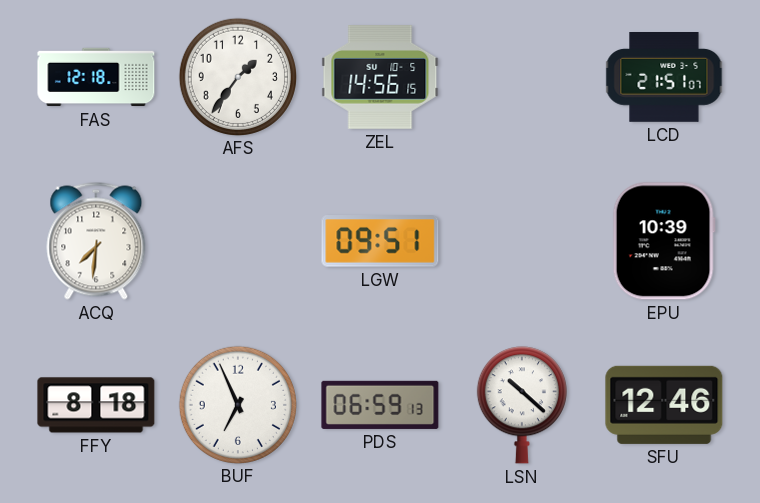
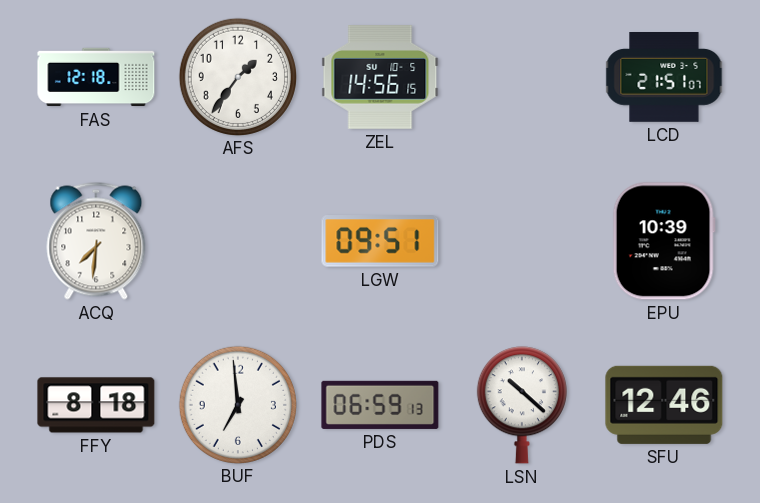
BUF: 6:56 -> 6:59 (237, 404)
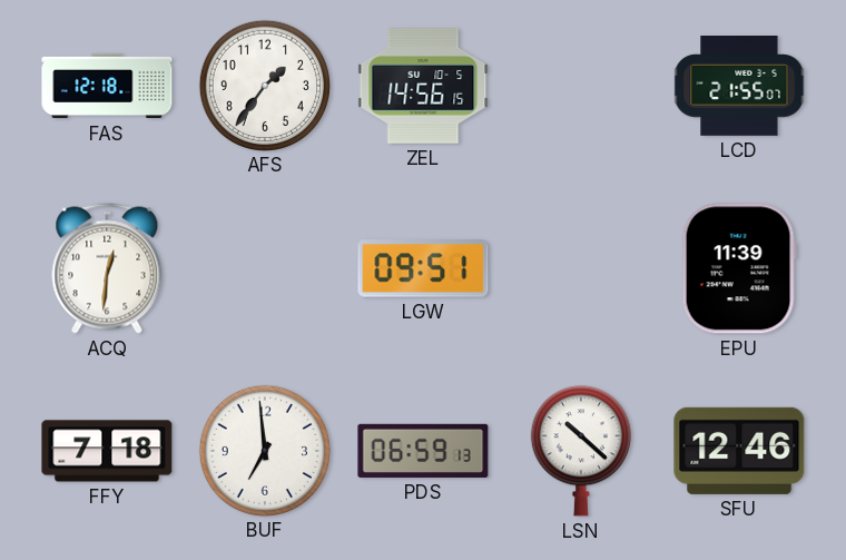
LCD: 21:51 -> 21:55 (739, 87)
ACQ: 7:31 -> 12:31 (107, 268)
EPU: 10:39 -> 11:39 (739, 268)
FFY: 8:18 -> 7:18 (107, 451)
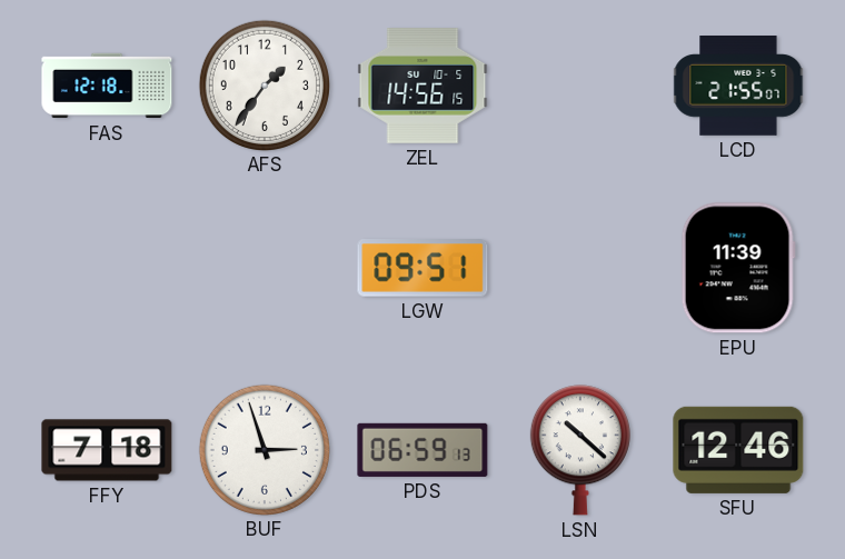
ACQ: 12:31 -> none (107, 268)
BUF: 6:59 -> 2:57 (264, 449)
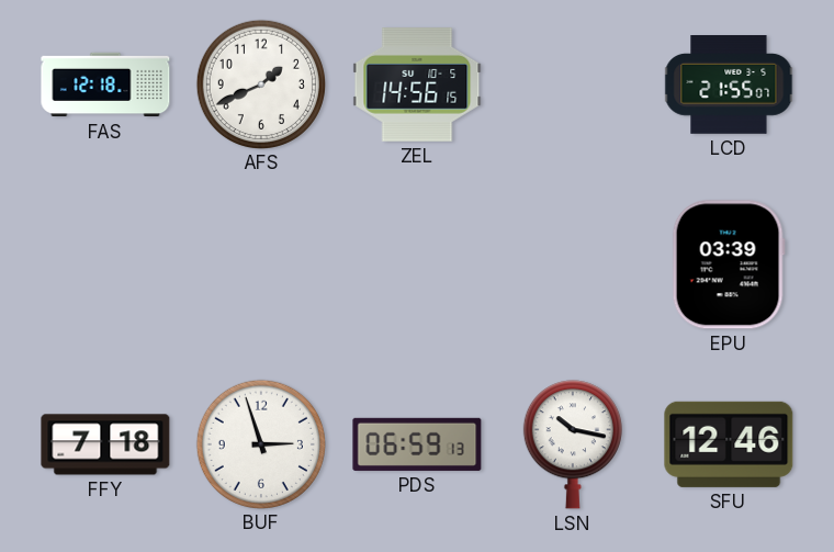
AFS: 1:36 -> 1:41 (260, 83)
LGW: 09:51 -> none (422, 269)
EPU: 11:39 -> 03:39 (729, 264)
LSN: 10:22 -> 10:17 (573, 444)
